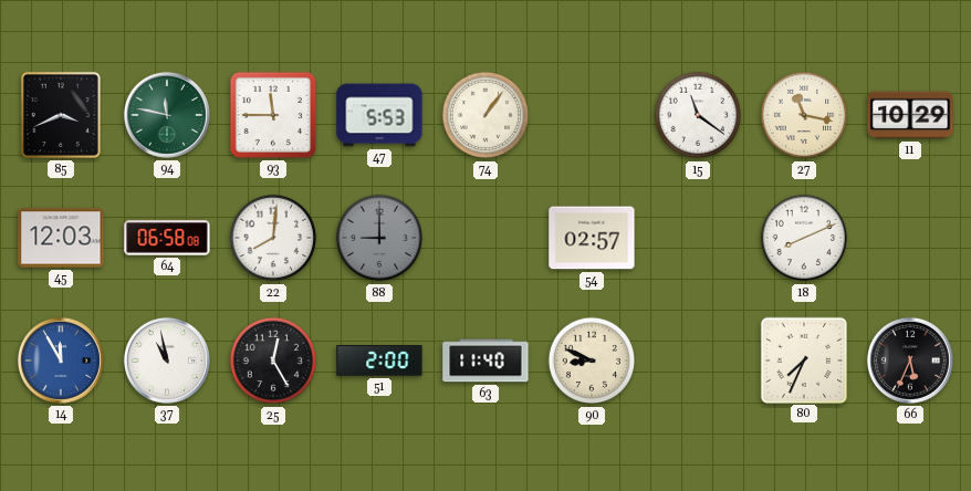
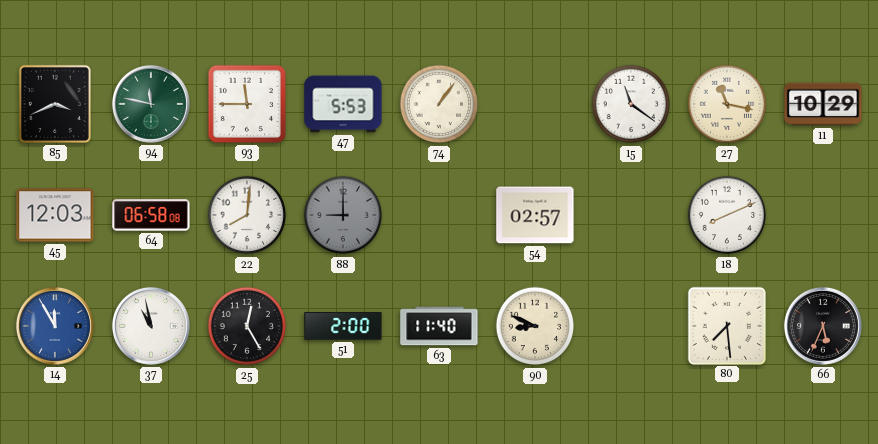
80: 7:34 -> 7:29 (726, 325)
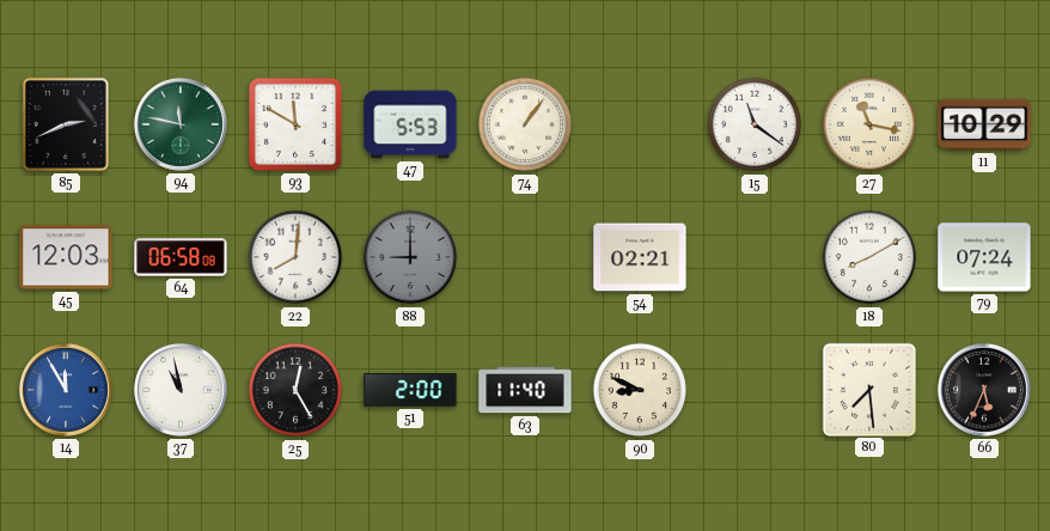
85: 3:41 -> 2:41 (66, 124)
93: 11:45 -> 11:50 (295, 124)
54: 02:57 -> 02:21 (640, 257)
18: 8:11 -> 8:10 (869, 257)
79: none -> 07:24 (984, 257)
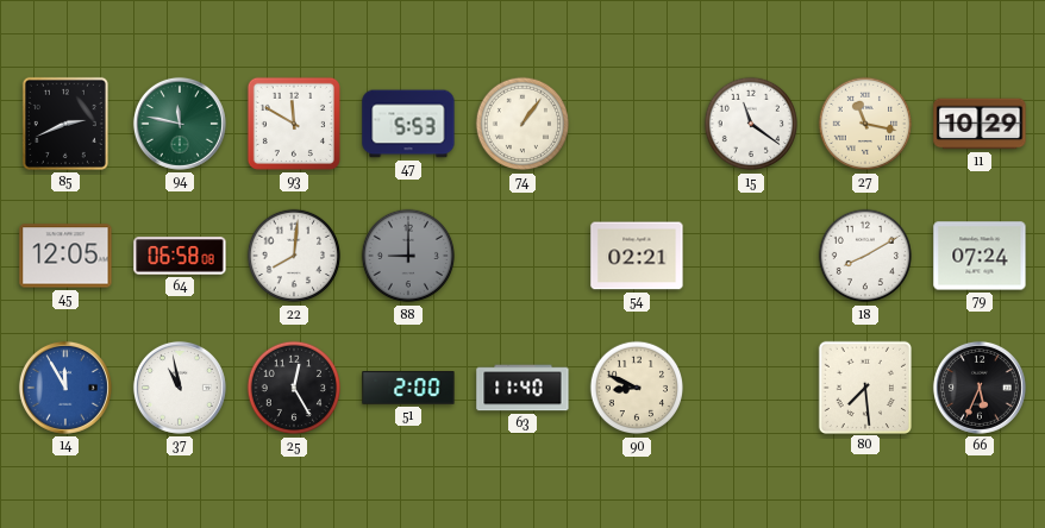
45: 12:03 -> 12:05 (65, 256)
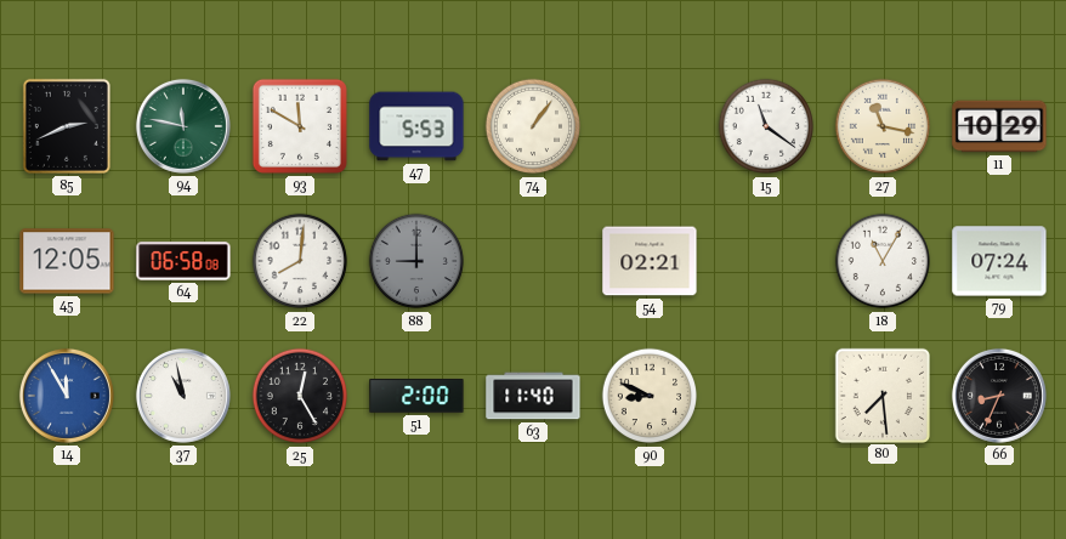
18: 8:10 -> 11:05 (883, 261)
66: 5:34 -> 8:34 (999, 396)
